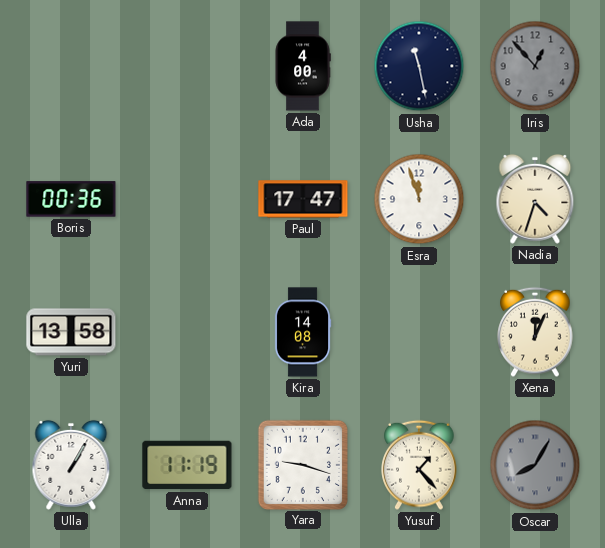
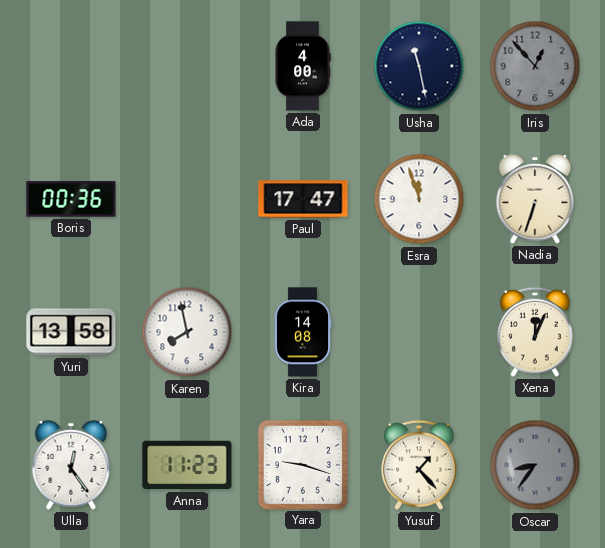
Nadia: 4:33 -> 6:33 (535, 199)
Karen: none -> 7:58 (187, 332)
Ulla: 1:05 -> 12:24 (71, 465)
Anna: 11:19 -> 11:23 (187, 465)
Oscar: 8:05 -> 8:36 (535, 465)
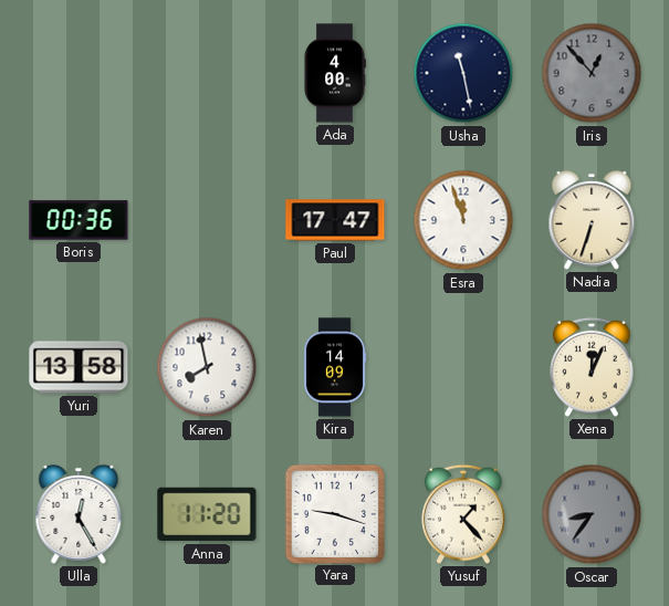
Kira: 14:08 -> 14:09 (335, 367)
Ulla: 12:24 -> 12:25 (79, 514)
Anna: 11:23 -> 11:20 (207, 514)
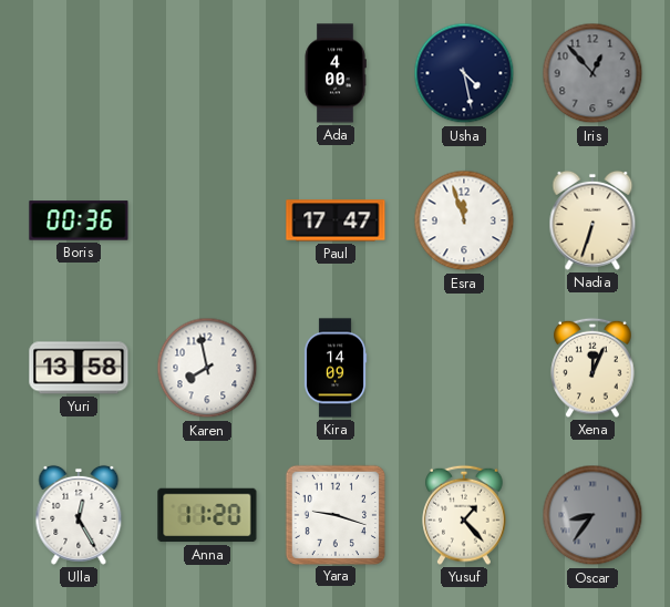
Usha: 11:28 -> 4:28 (464, 73)
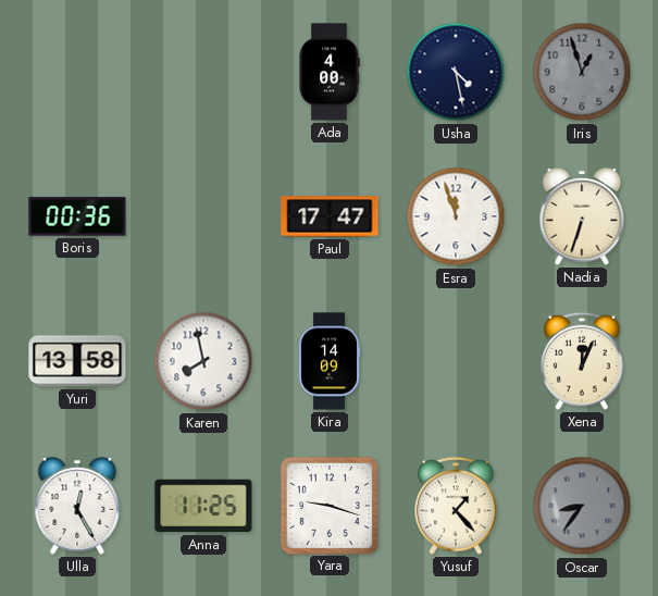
Iris: 12:53 -> 12:57 (582, 72)
Anna: 11:20 -> 11:25 (203, 506)
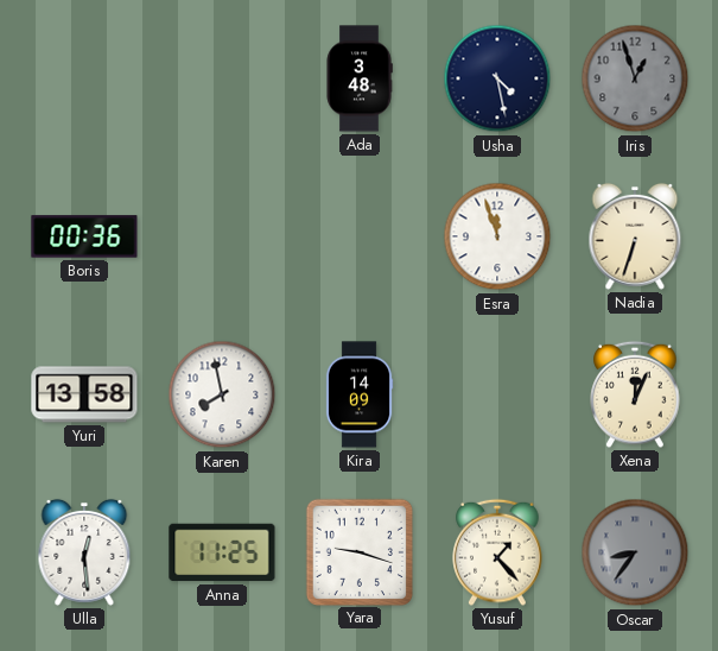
Ada: 4:00 -> 3:48 (360, 78)
Paul: 17:47 -> none (330, 216)
Ulla: 12:25 -> 12:29 (84, 552)
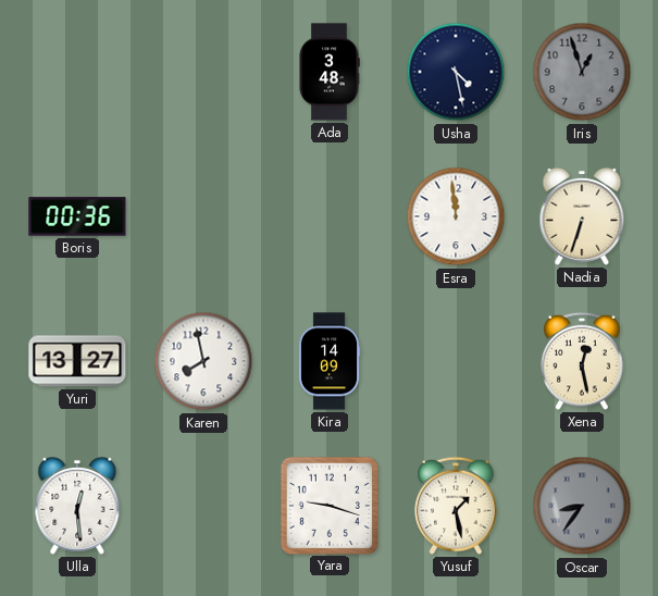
Esra: 11:57 -> 11:59 (456, 216)
Yuri: 13:58 -> 13:27 (77, 361)
Xena: 12:04 -> 12:28 (582, 361)
Anna: 11:25 -> none (222, 552)
Yusuf: 1:23 -> 1:28 (456, 506)
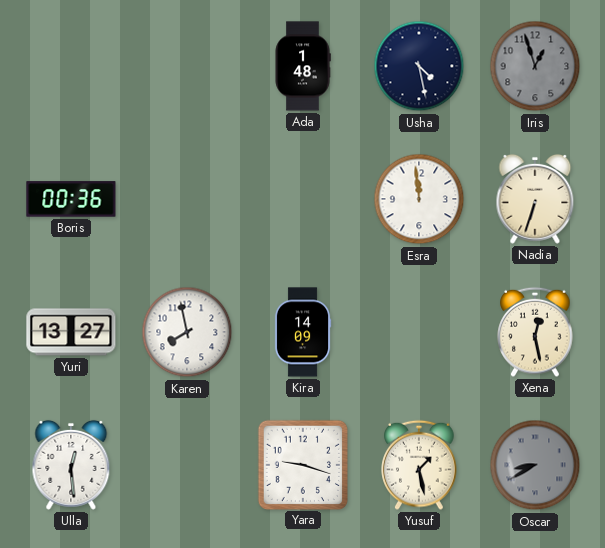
Ada: 3:48 -> 1:48 (303, 66)
Oscar: 8:36 -> 8:40 (535, 465)
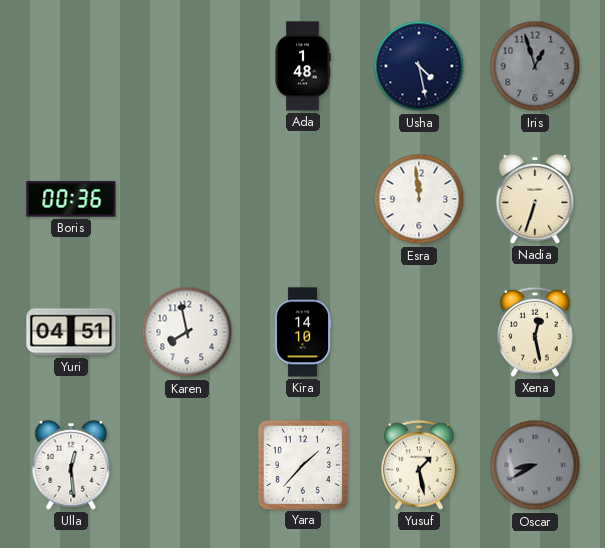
Yuri: 13:27 -> 04:51 (71, 332)
Kira: 14:09 -> 14:10 (303, 332)
Yara: 9:18 -> 1:37 (302, 464)
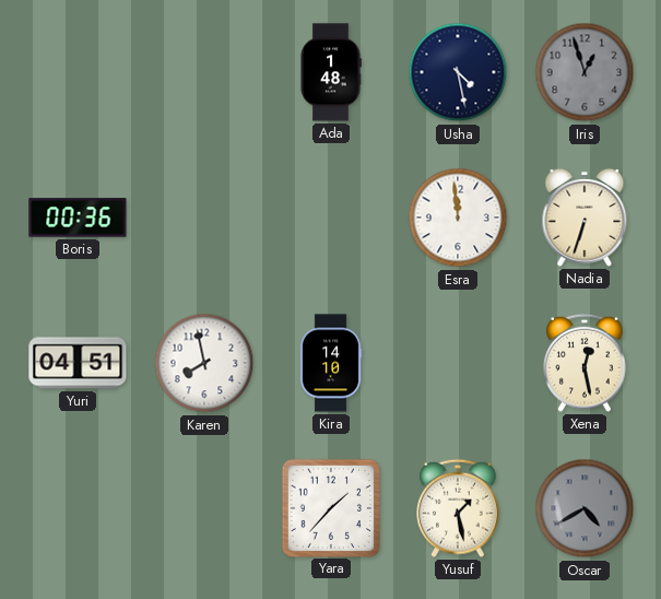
Ulla: 12:29 -> none (71, 465)
Oscar: 8:40 -> 4:40 (585, 508)
